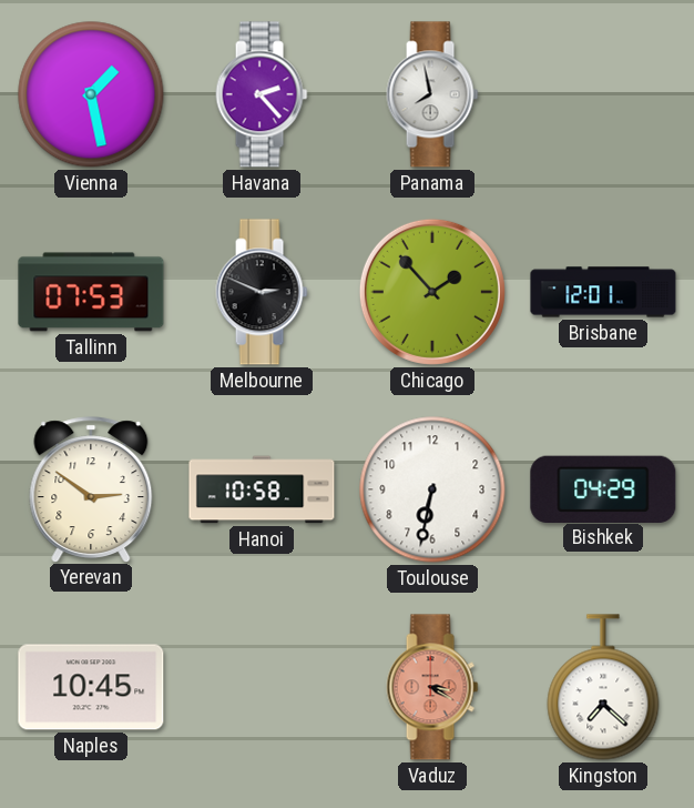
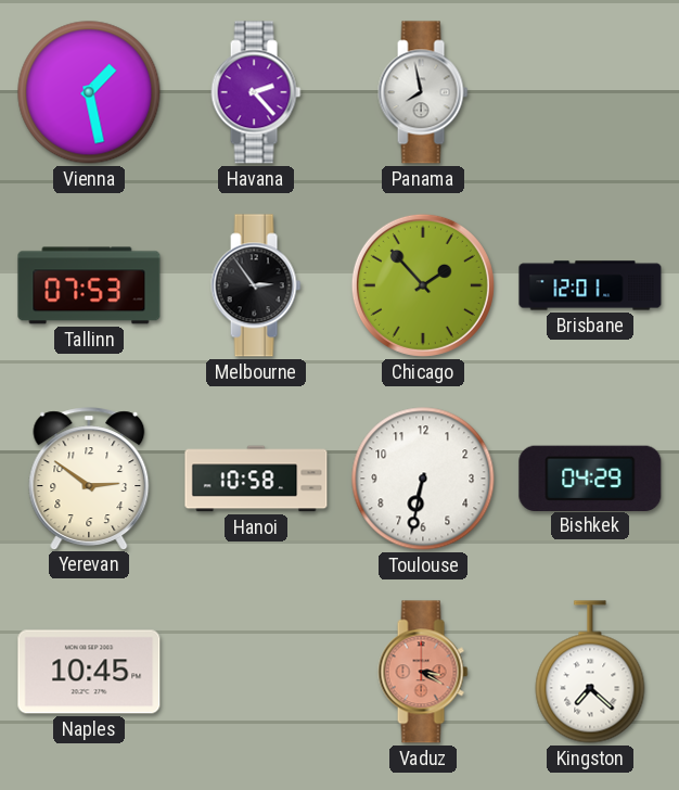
Melbourne: 2:49 -> 2:54 (256, 285)
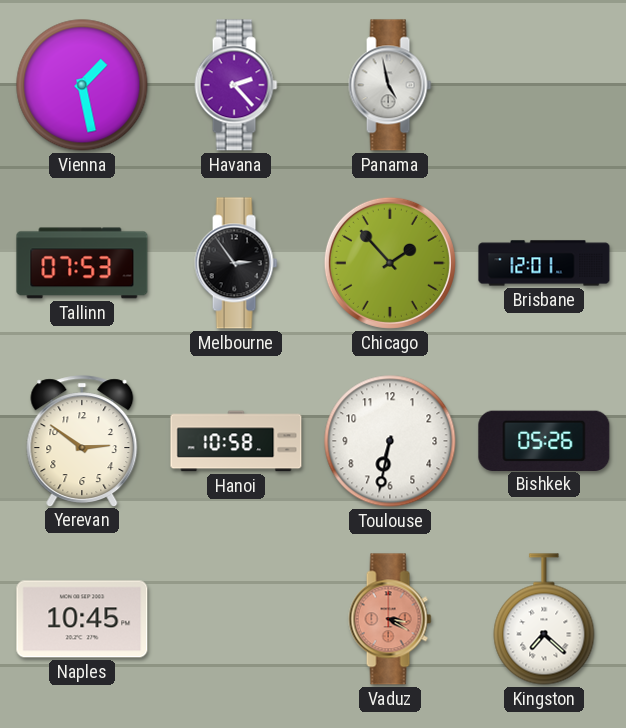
Panama: 7:58 -> 4:58 (390, 85)
Bishkek: 04:29 -> 05:26 (544, 440)
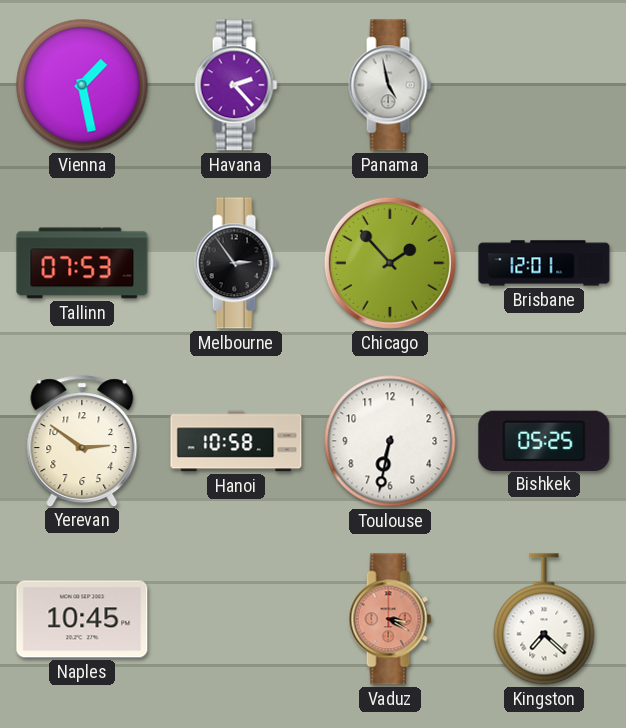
Bishkek: 05:26 -> 05:25 (544, 440)
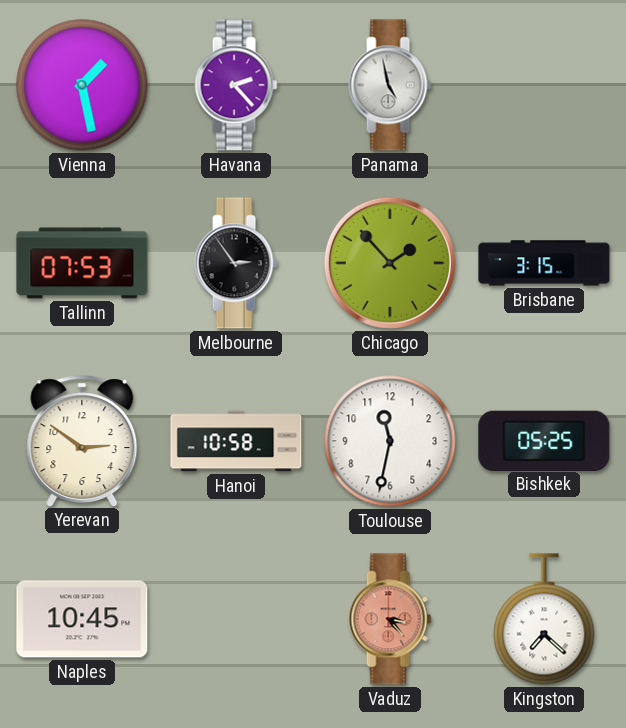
Brisbane: 12:01 -> 3:15 (544, 263)
Toulouse: 6:32 -> 11:32 (390, 441)
Vaduz: 3:20 -> 3:23 (390, 619)
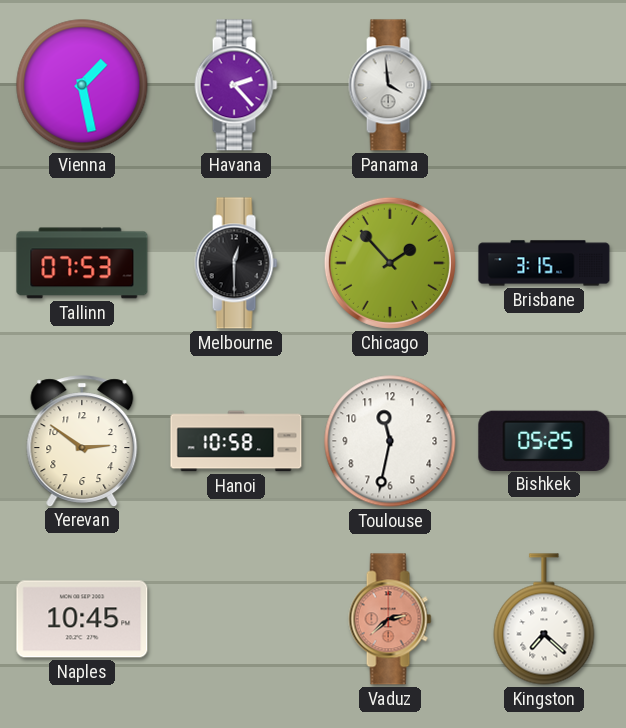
Panama: 4:58 -> 3:59 (390, 85)
Melbourne: 2:54 -> 12:30 (236, 263)
Vaduz: 3:23 -> 2:38 (390, 619)
